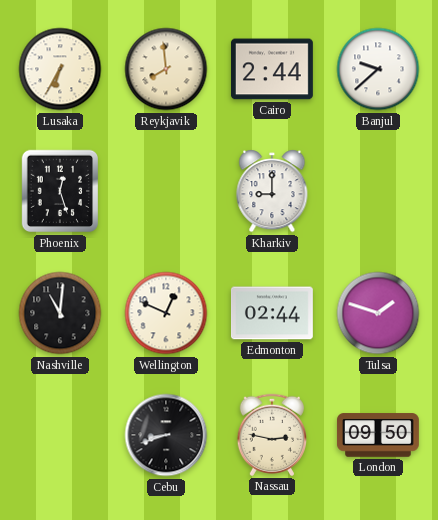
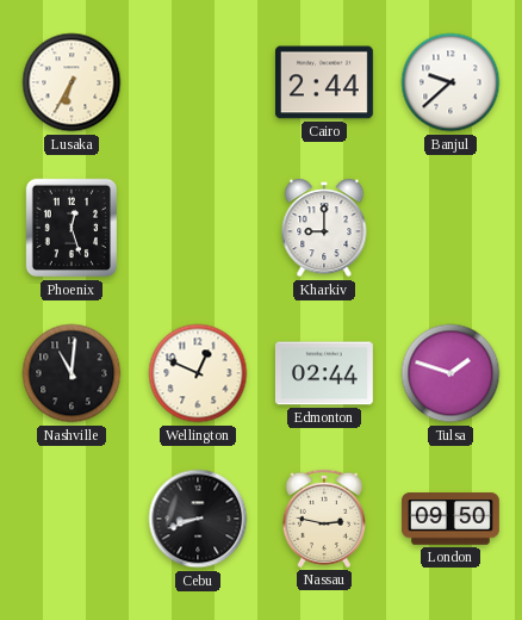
Reykjavik: 7:59 -> none (166, 69)
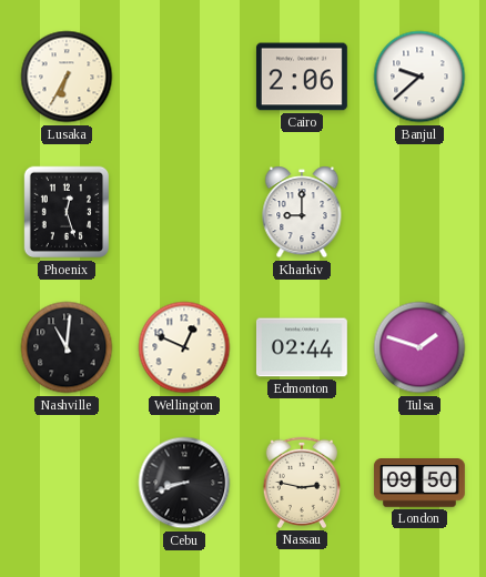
Cairo: 2:44 -> 2:06 (302, 77)
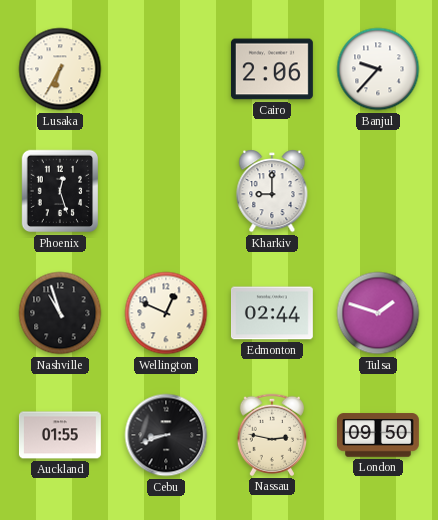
Banjul: 9:38 -> 9:37 (378, 69)
Nashville: 11:01 -> 10:57 (60, 313)
Auckland: none -> 01:55 (60, 435)
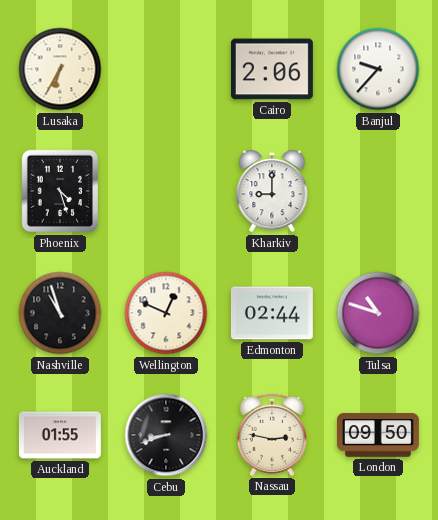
Phoenix: 12:27 -> 4:27 (60, 191)
Tulsa: 1:48 -> 10:48 (378, 313)
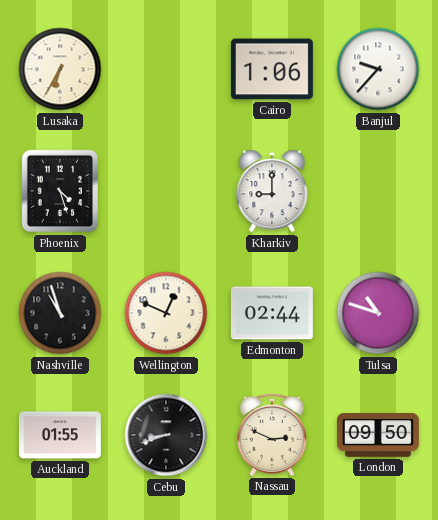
Cairo: 2:06 -> 1:06 (272, 69)
Nassau: 2:47 -> 2:49 (271, 435)
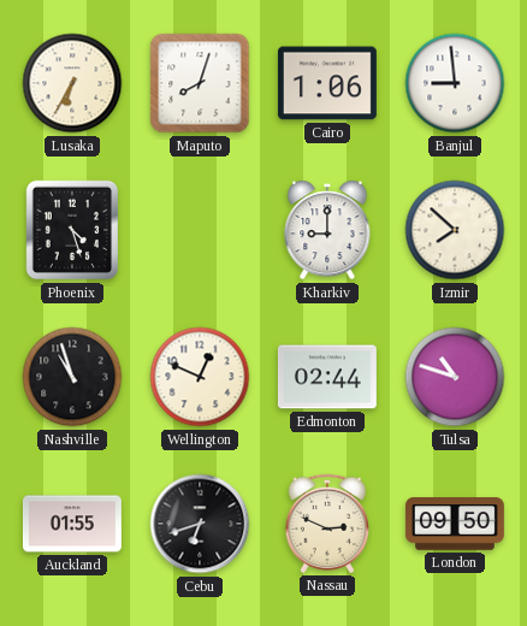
Maputo: none -> 8:03 (200, 83)
Banjul: 9:37 -> 8:59 (455, 83)
Izmir: none -> 7:52 (455, 230)
Cebu: 8:42 -> 6:42 (200, 524)
